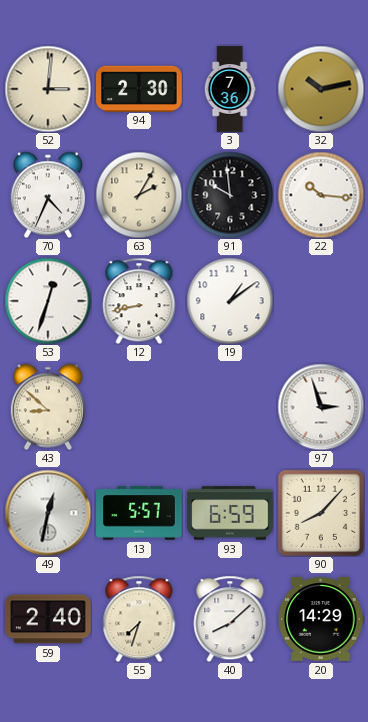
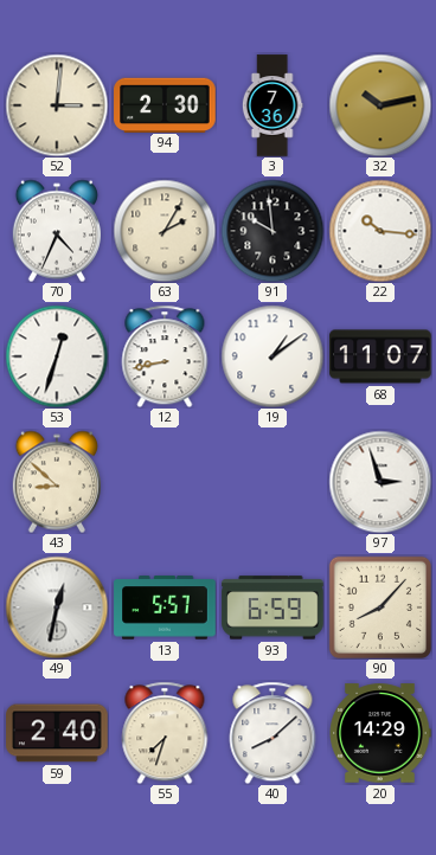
68: none -> 11:07 (380, 356)
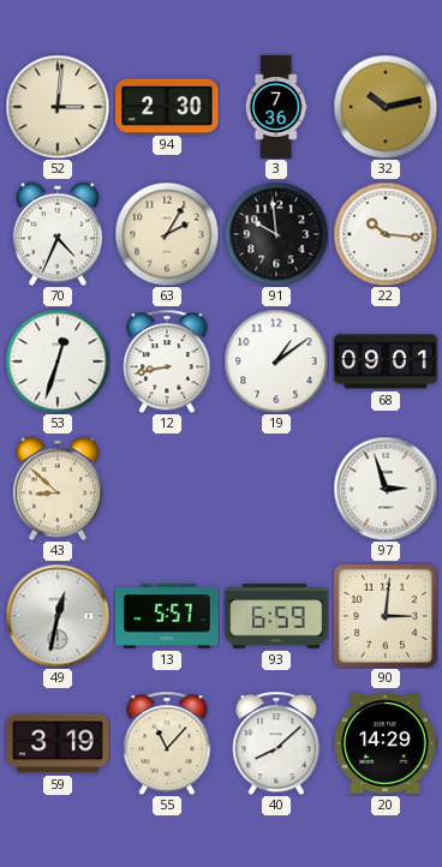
68: 11:07 -> 09:01 (386, 361)
90: 8:07 -> 3:01 (384, 615)
59: 2:40 -> 3:19 (58, 743)
55: 7:33 -> 11:07 (167, 743)
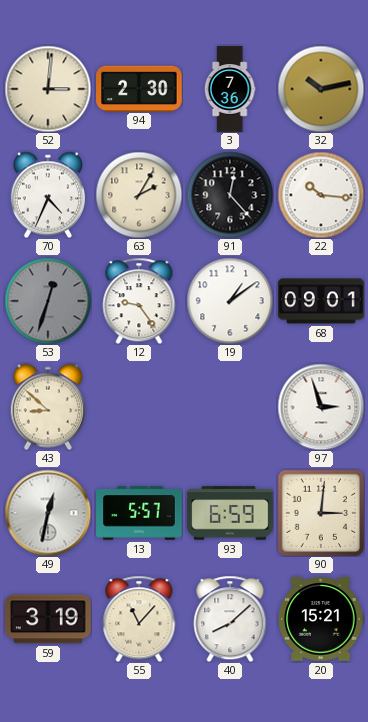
91: 9:59 -> 12:23 (230, 195)
53 dial: white -> grey (48, 301)
12: 8:43 -> 9:24 (139, 301)
20: 14:29 -> 15:21 (321, 619)
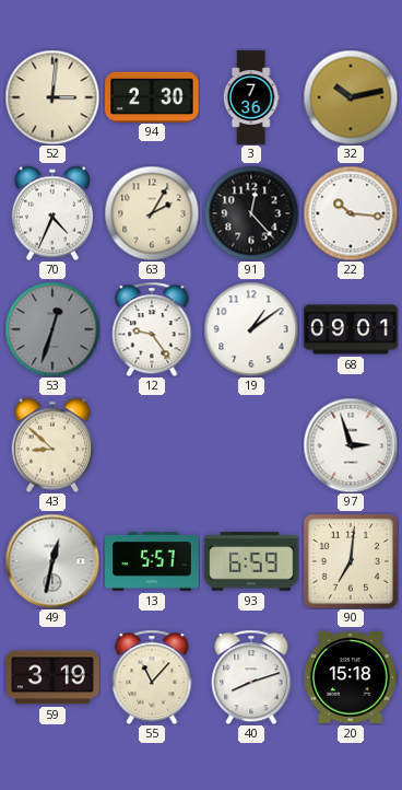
90: 3:01 -> 7:01 (350, 560)
40: 8:08 -> 8:12 (251, 677)
20: 15:21 -> 15:18 (351, 677)
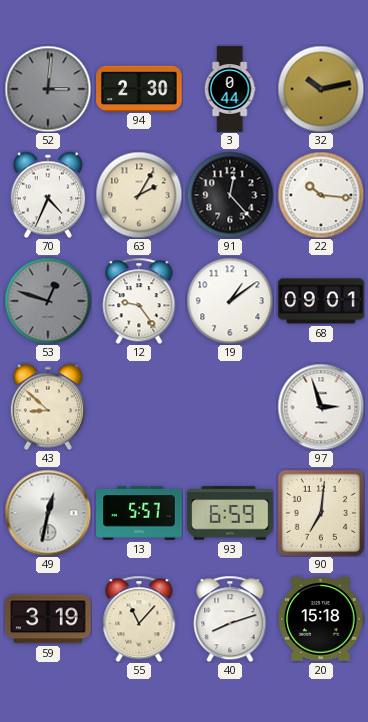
52 dial: cream -> grey (48, 89)
3: 7:36 -> 0:44 (230, 89)
53: 12:33 -> 12:48 (48, 301)
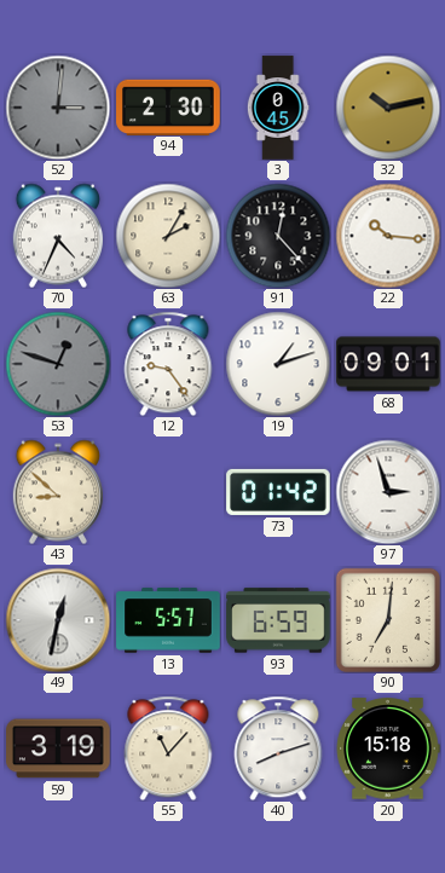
3: 0:44 -> 0:45 (278, 108)
19: 1:09 -> 1:12 (278, 364)
73: none -> 01:42 (278, 492)
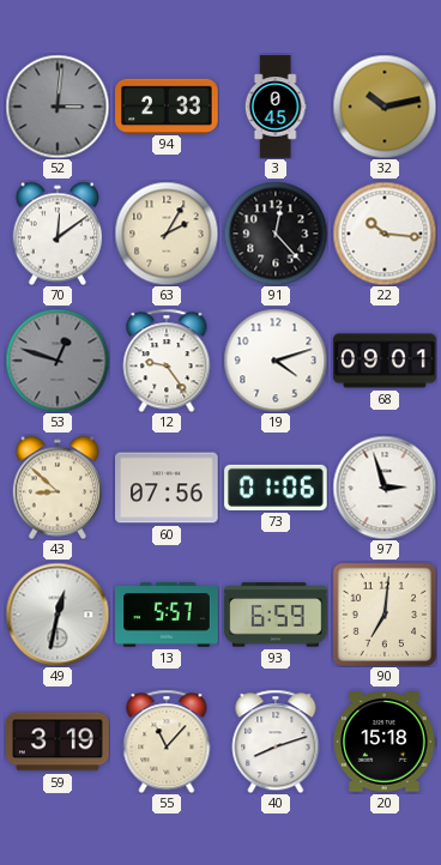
94: 2:30 -> 2:33 (167, 105)
70: 4:34 -> 12:09 (58, 234)
19: 1:12 -> 4:12 (276, 361)
60: none -> 07:56 (167, 488)
73: 01:42 -> 01:06 (276, 488)
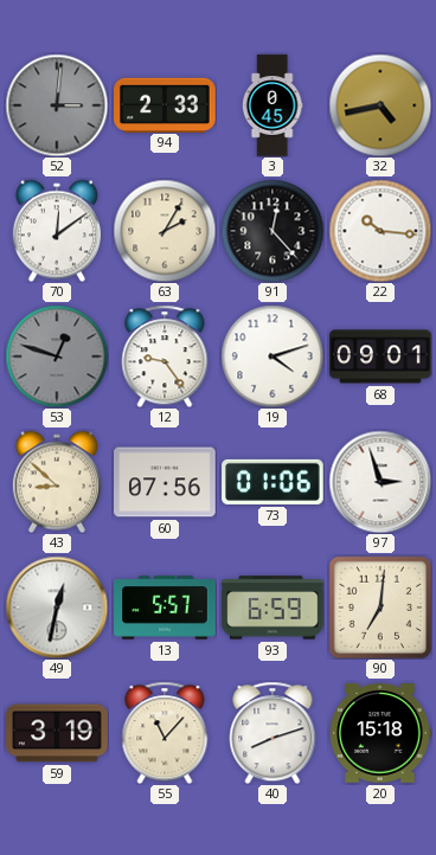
32: 10:13 -> 4:43 (380, 105)
